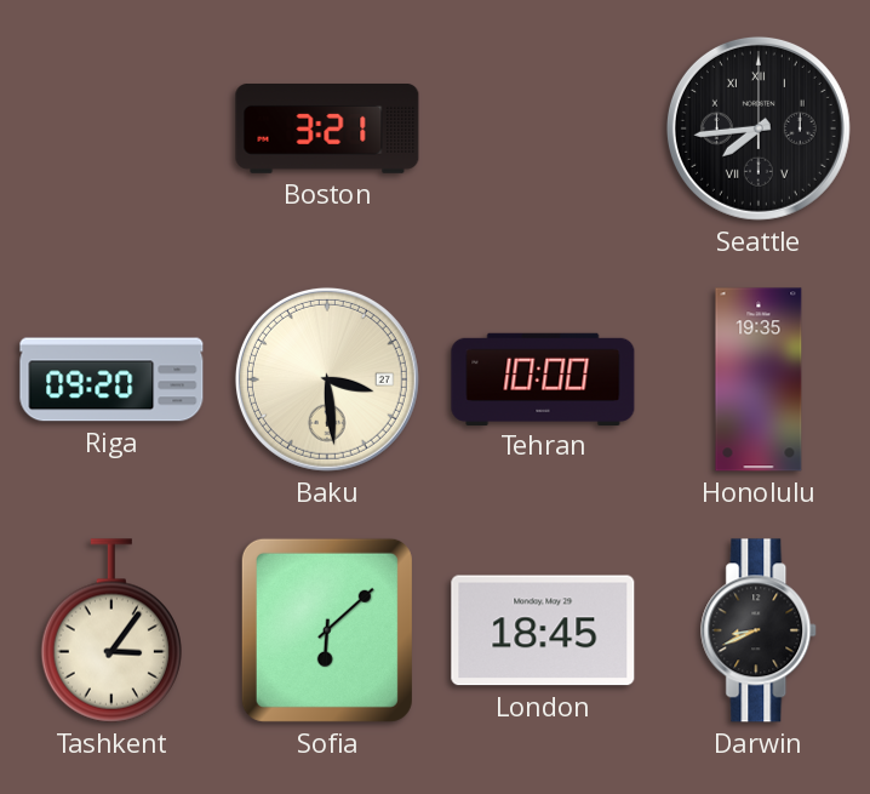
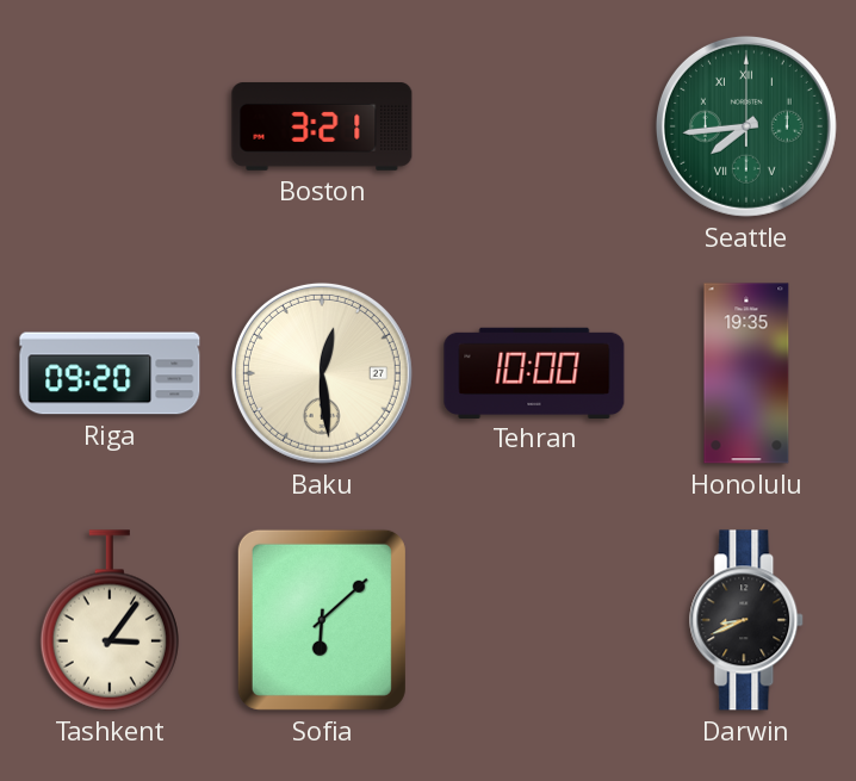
Seattle dial: black -> green (746, 126)
Baku: 3:29 -> 12:29 (322, 373)
London: 18:45 -> none (543, 630)
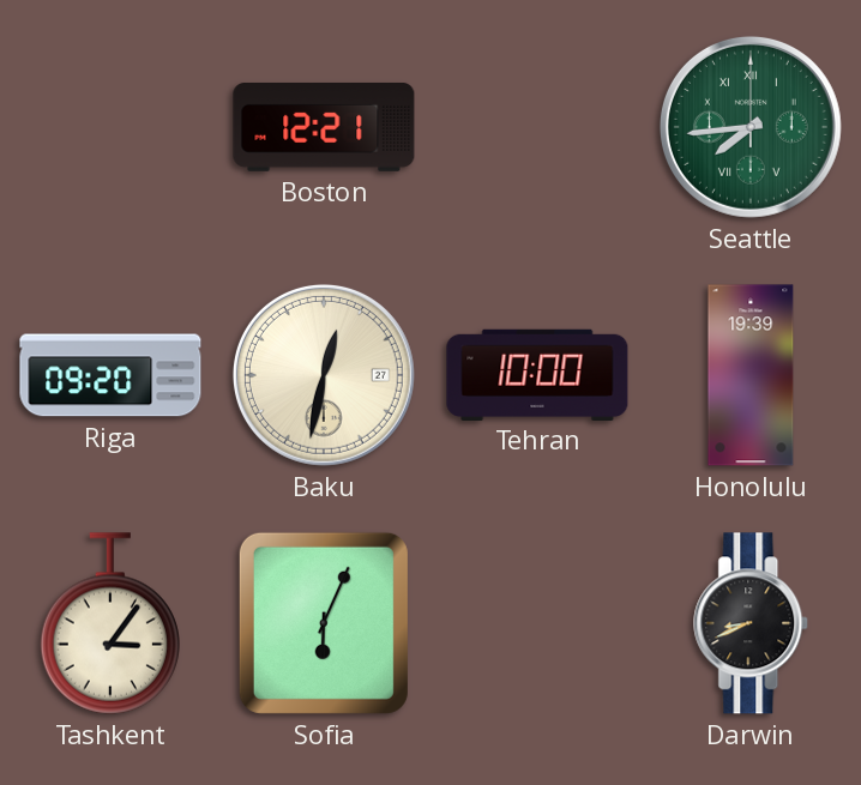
Boston: 3:21 -> 12:21 (324, 127)
Baku: 12:29 -> 12:32 (324, 375)
Honolulu: 19:35 -> 19:39 (751, 375)
Sofia: 6:08 -> 6:04 (324, 623)
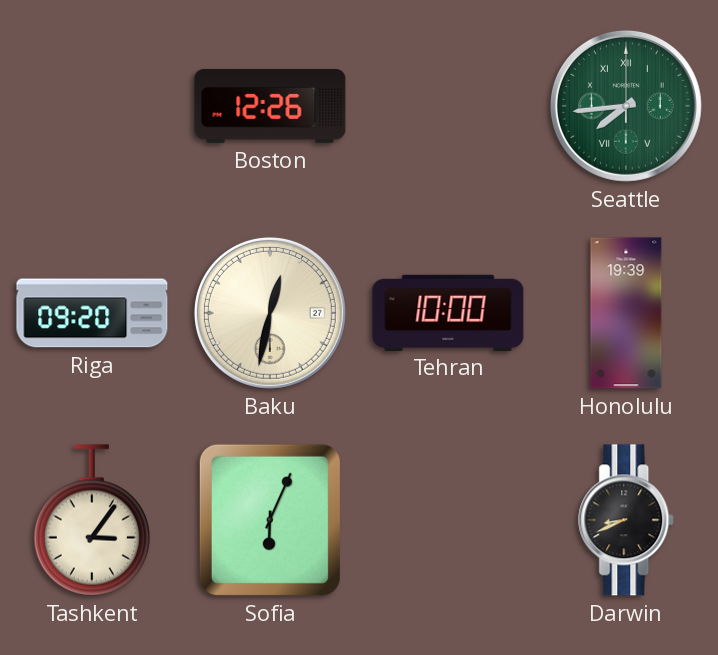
Boston: 12:21 -> 12:26 (270, 106)
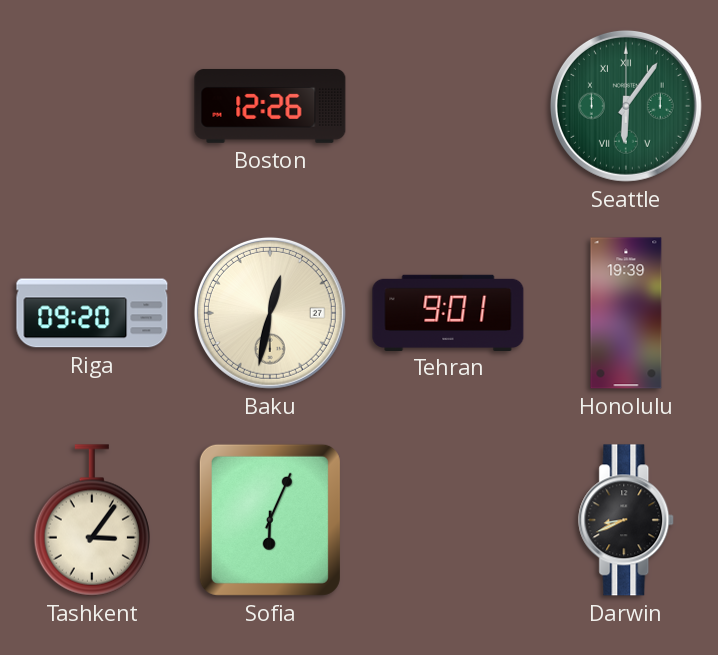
Seattle: 7:44 -> 6:06 (626, 106)
Tehran: 10:00 -> 9:01 (448, 312)
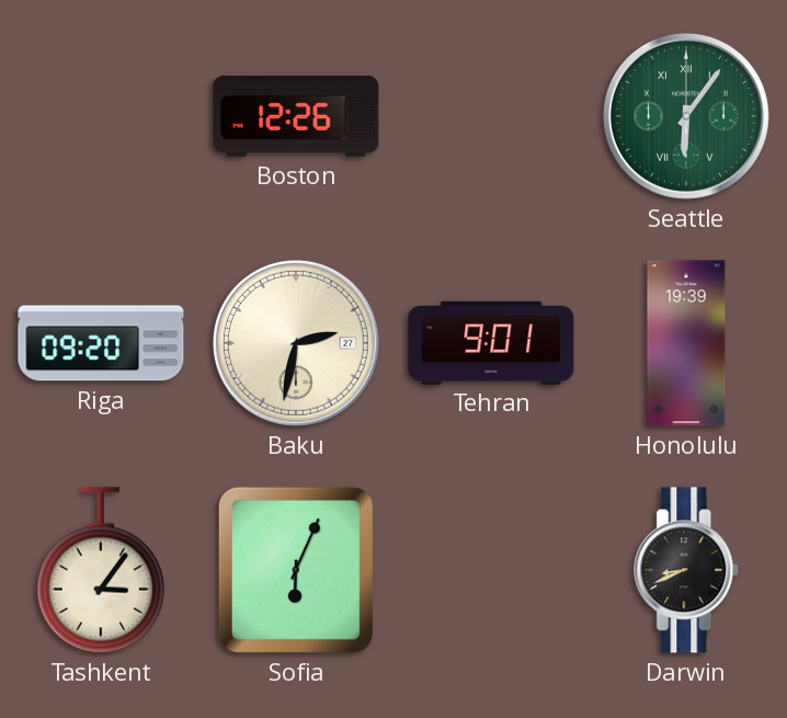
Baku: 12:32 -> 2:32 (296, 343)
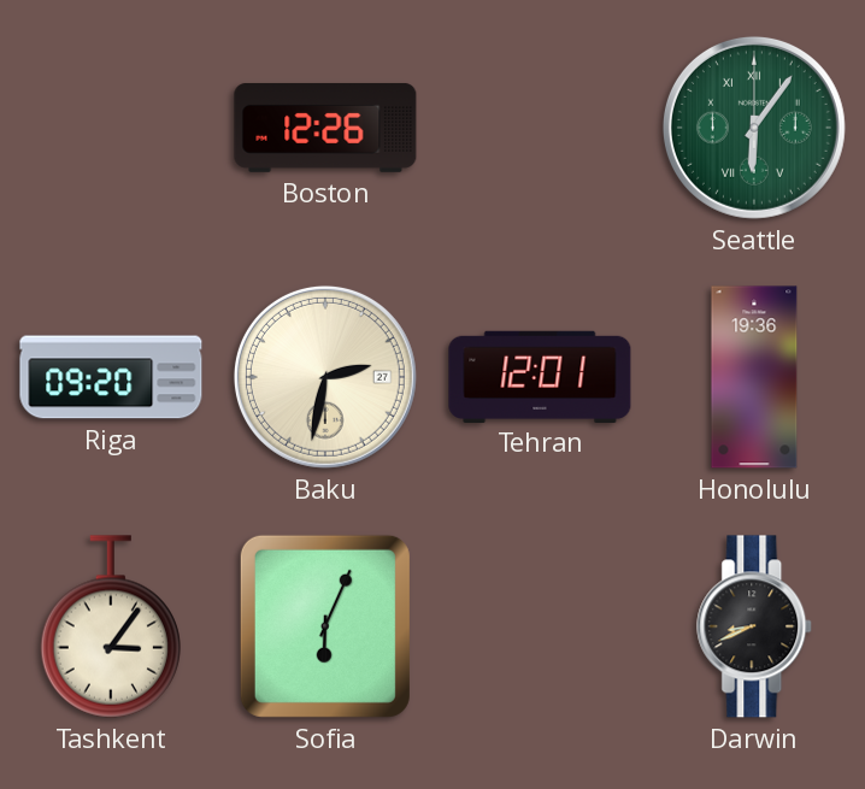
Tehran: 9:01 -> 12:01 (540, 376)
Honolulu: 19:39 -> 19:36 (754, 377)
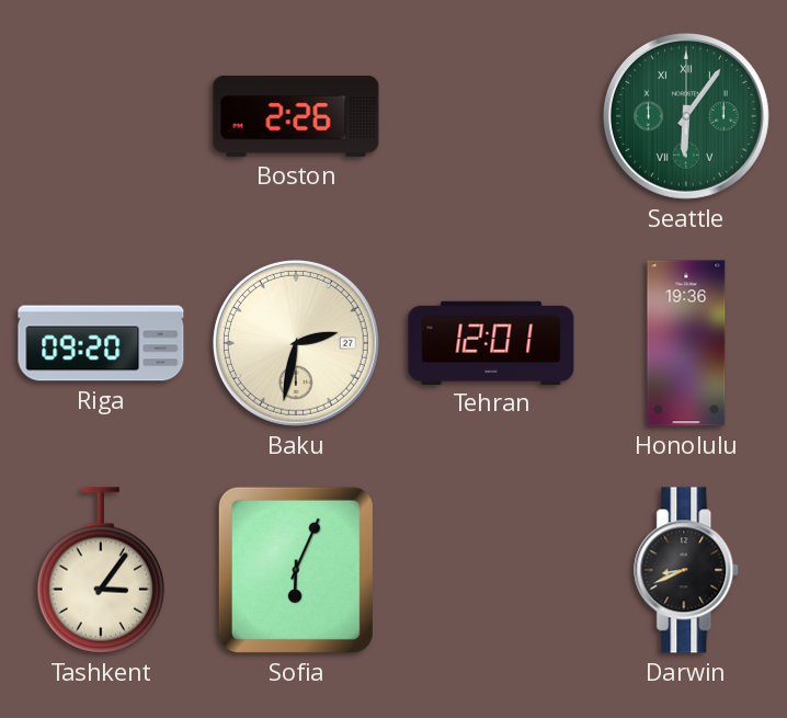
Boston: 12:26 -> 2:26 (296, 116)
